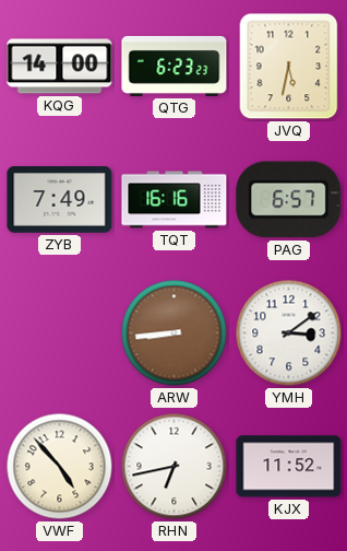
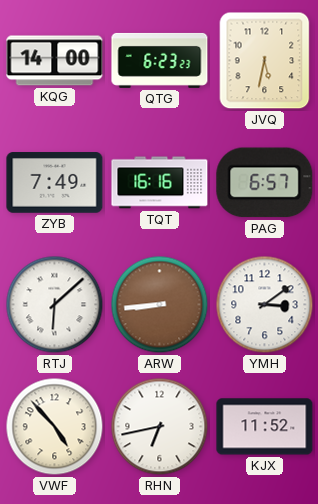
RTJ: none -> 6:08 (55, 305)
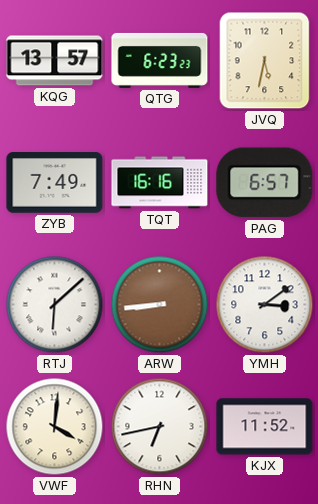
KQG: 14:00 -> 13:57 (55, 61)
VWF: 4:53 -> 4:01 (55, 427)
